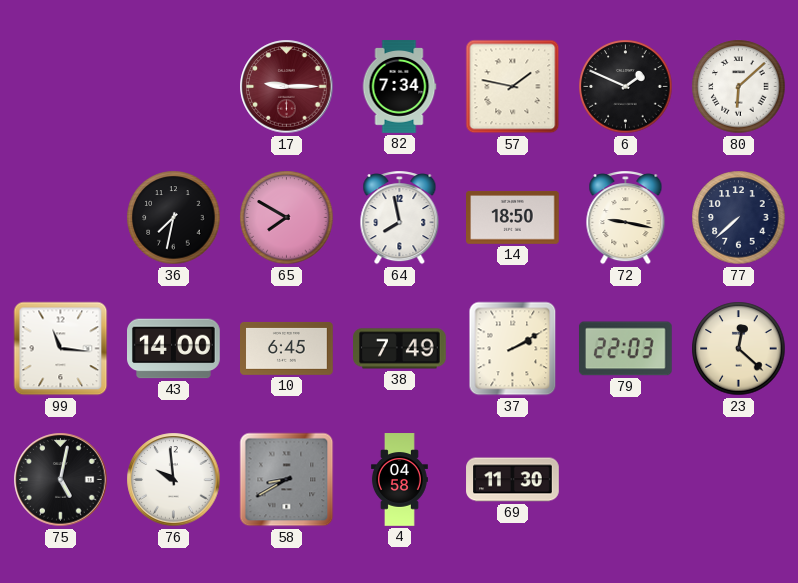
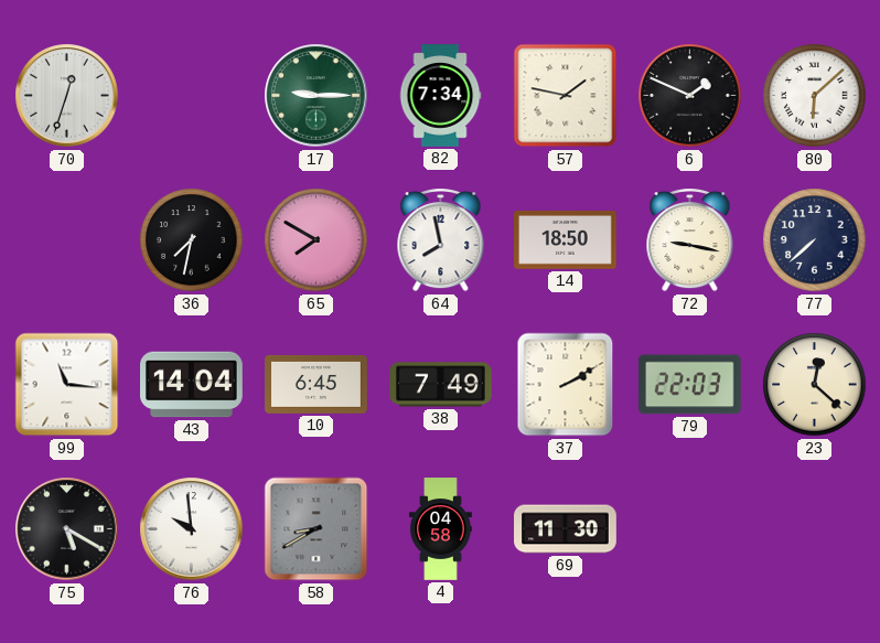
70: none -> 12:33 (67, 96)
17 dial: burgundy -> green (316, 96)
43: 14:00 -> 14:04 (192, 385)
75: 5:02 -> 5:20 (67, 529)
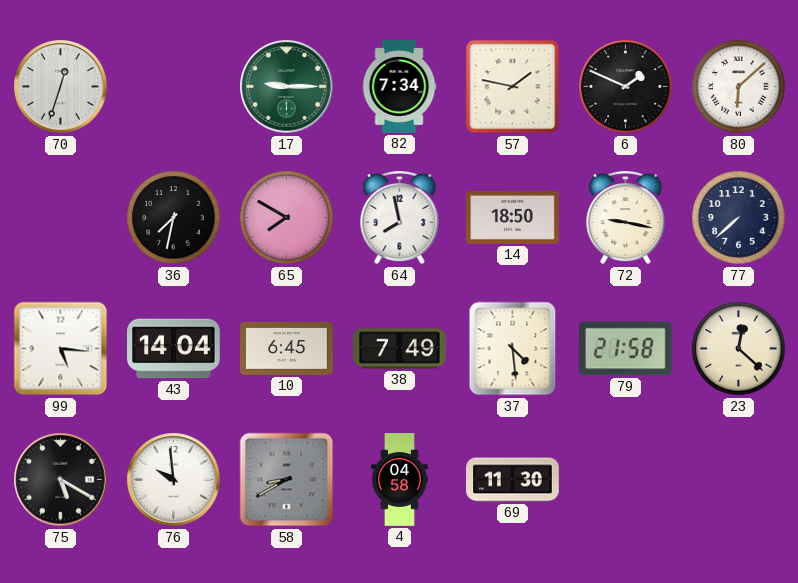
99: 11:16 -> 5:16 (61, 349)
37: 2:10 -> 4:29 (513, 349)
79: 22:03 -> 21:58 (625, 349)
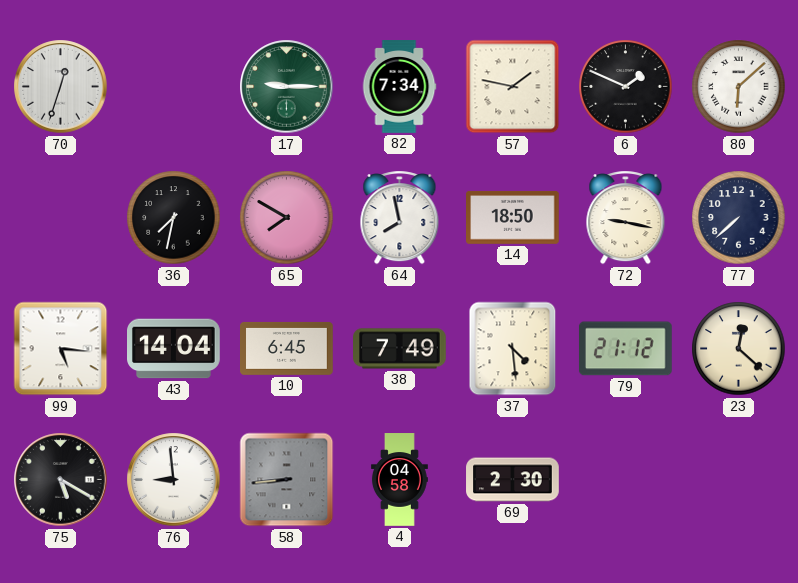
79: 21:58 -> 21:12 (625, 349)
76: 9:59 -> 8:59 (174, 480)
58: 8:40 -> 8:44 (287, 480)
69: 11:30 -> 2:30 (513, 480)
